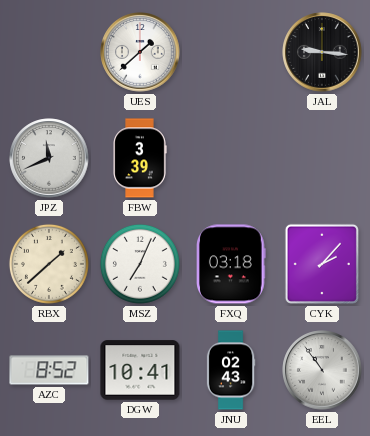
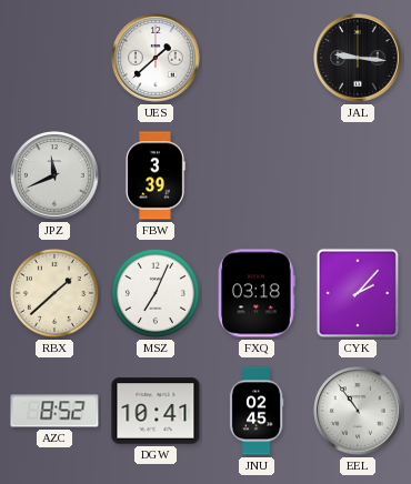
JNU: 02:43 -> 02:45 (257, 411)
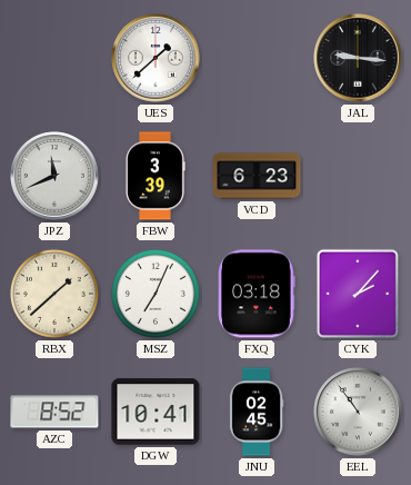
VCD: none -> 6:23 (257, 176)
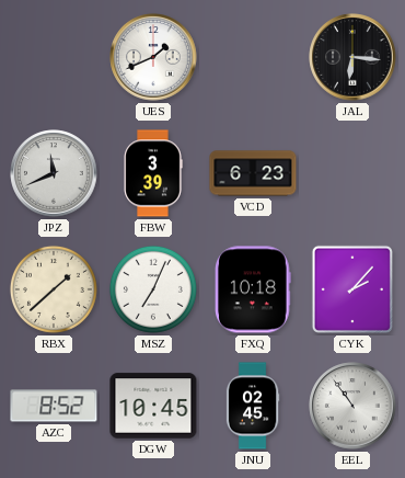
UES: 1:38 -> 1:41 (153, 57)
JAL: 9:16 -> 6:16 (352, 57)
FXQ: 03:18 -> 10:18 (254, 289)
DGW: 10:41 -> 10:45 (153, 406)
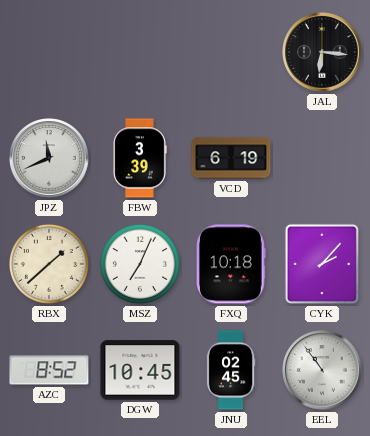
UES: 1:41 -> none (153, 57)
VCD: 6:23 -> 6:19 (231, 158)
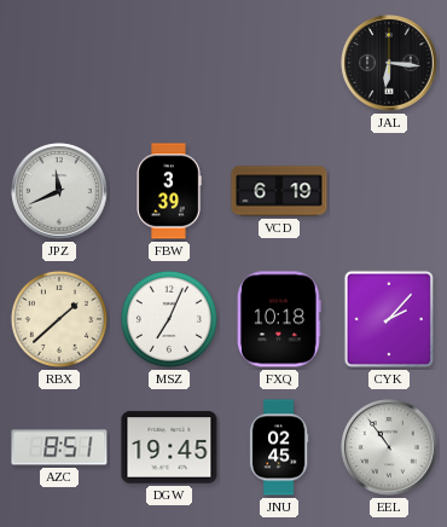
AZC: 8:52 -> 8:51 (59, 447)
DGW: 10:45 -> 19:45 (169, 447)
